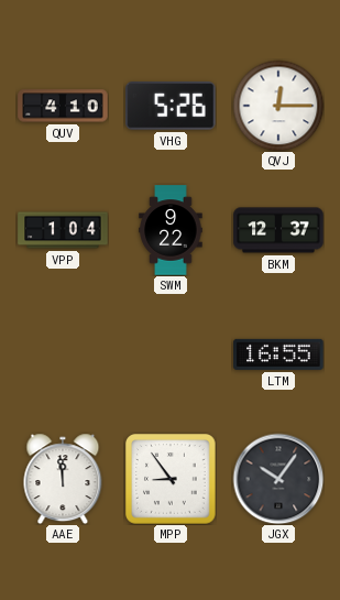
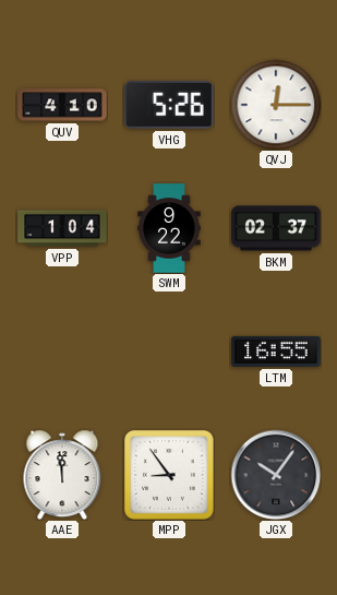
BKM: 12:37 -> 02:37 (276, 228)
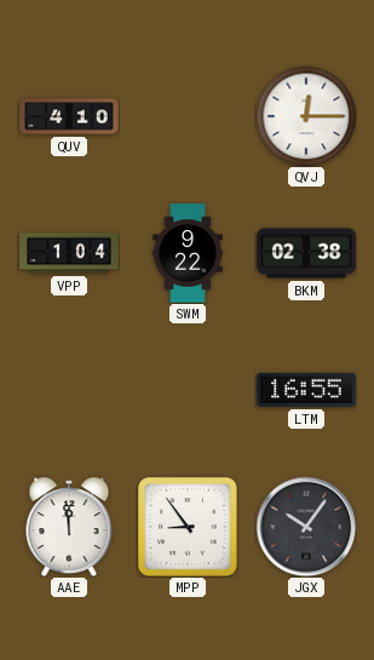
VHG: 5:26 -> none (169, 105)
BKM: 02:37 -> 02:38 (306, 253)
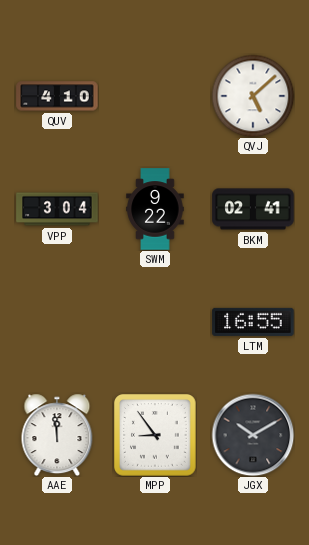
QVJ: 12:15 -> 5:08 (253, 96)
VPP: 1:04 -> 3:04 (57, 209)
BKM: 02:38 -> 02:41 (253, 209)
JGX: 10:06 -> 10:10 (253, 435)
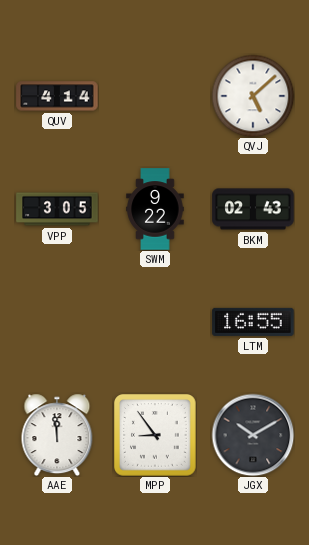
QUV: 4:10 -> 4:14 (57, 96)
VPP: 3:04 -> 3:05 (57, 209)
BKM: 02:41 -> 02:43 (253, 209)
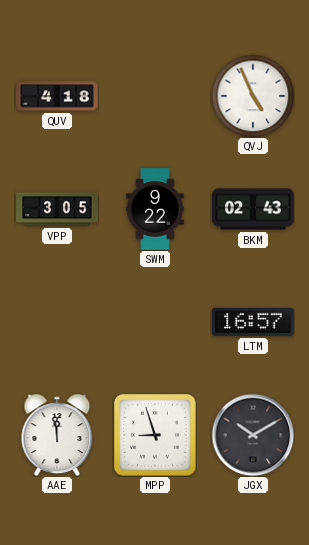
QUV: 4:14 -> 4:18 (57, 96)
QVJ: 5:08 -> 4:56 (253, 96)
LTM: 16:55 -> 16:57 (253, 322)
MPP: 8:54 -> 8:57 (155, 435)
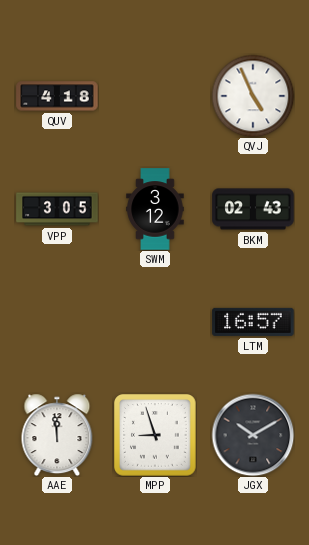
SWM: 9:22 -> 3:12 (155, 209)
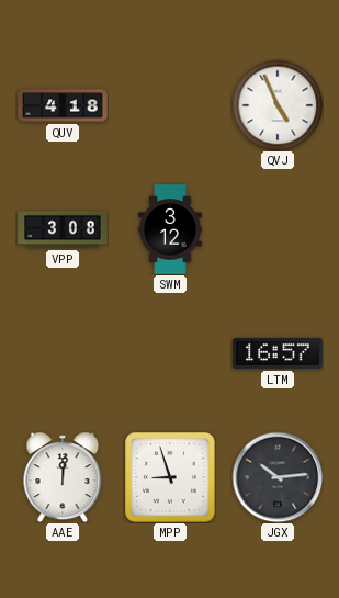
VPP: 3:05 -> 3:08 (63, 229)
BKM: 02:43 -> none (253, 209)
AAE: 11:59 -> 12:01 (63, 477)
JGX: 10:10 -> 10:14 (278, 477)
